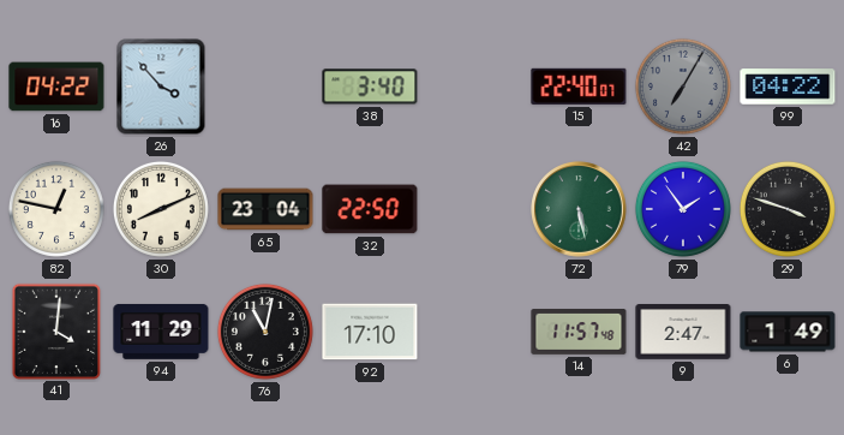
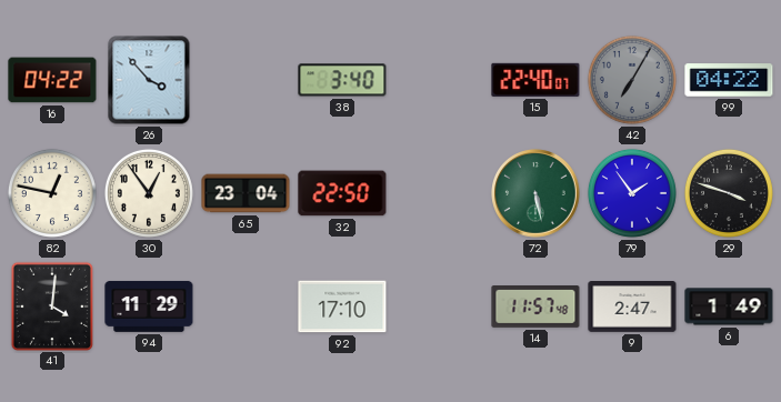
30: 8:11 -> 12:54 (149, 193)
76: 11:02 -> none (265, 332)
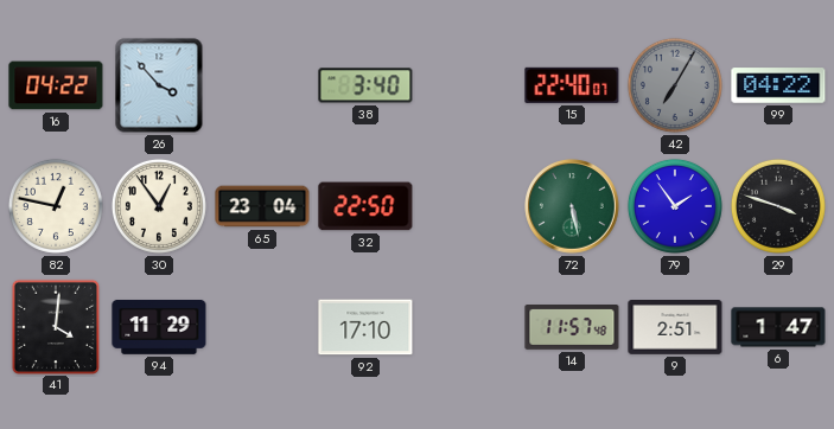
9: 2:47 -> 2:51 (675, 328)
6: 1:49 -> 1:47 (778, 327)
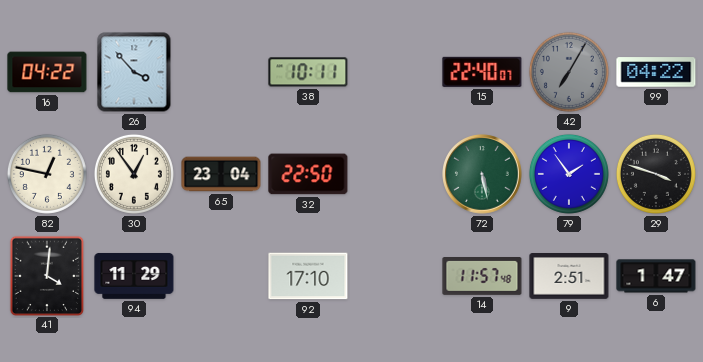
38: 3:40 -> 10:11 (308, 72)
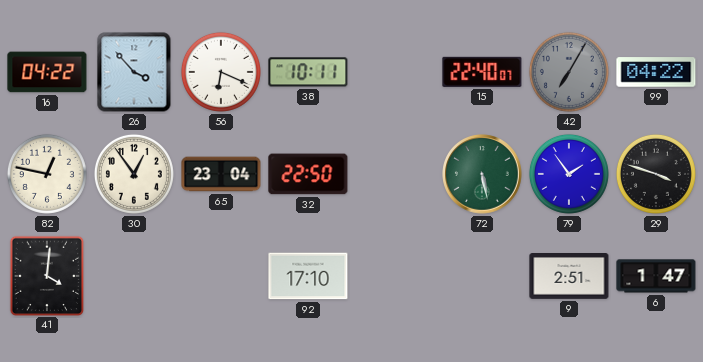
56: none -> 6:19 (221, 72)
94: 11:29 -> none (134, 276)
14: 11:57 -> none (482, 277)
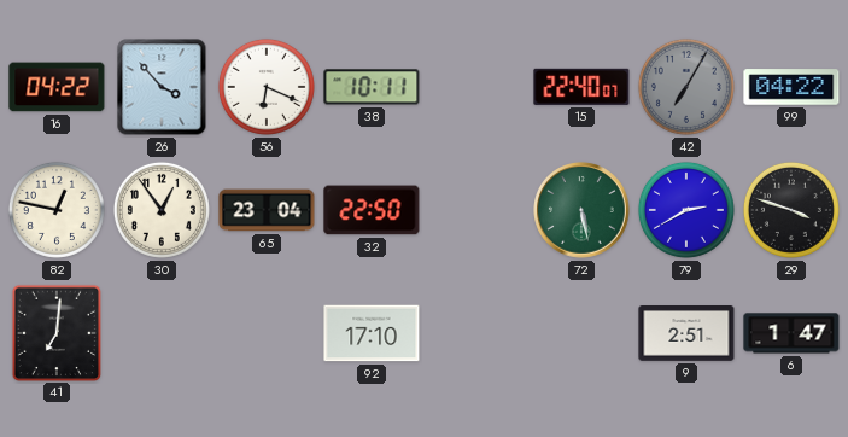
79: 1:54 -> 2:40 (686, 210)
41: 4:01 -> 7:01 (55, 332)
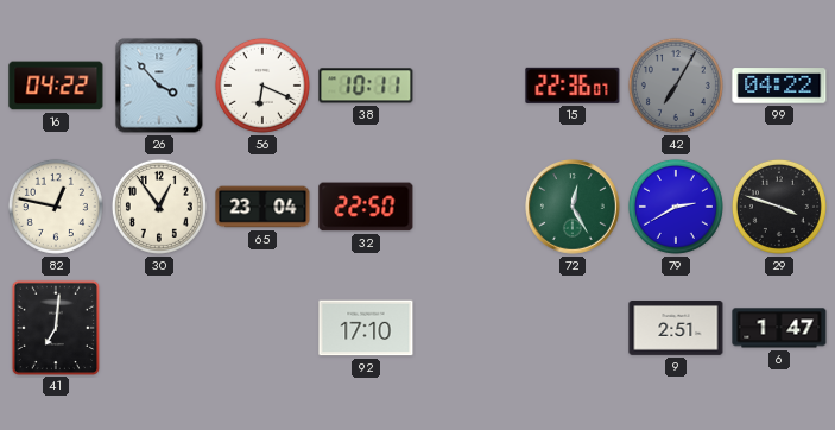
15: 22:40 -> 22:36 (573, 86)
72: 5:28 -> 12:25 (573, 207)
